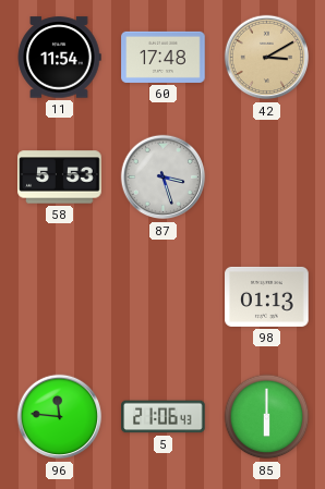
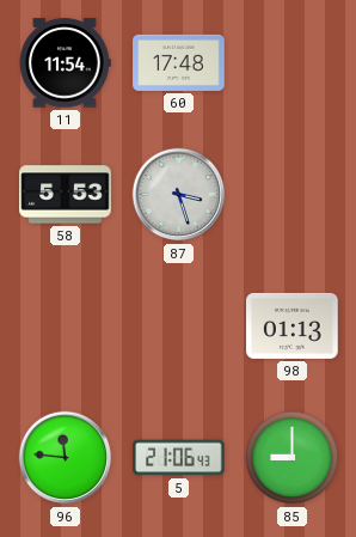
42: 3:10 -> none (267, 58)
85: 6:00 -> 9:00 (293, 458)
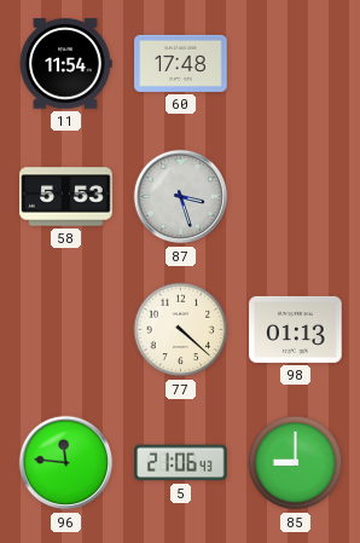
77: none -> 4:22 (181, 330)
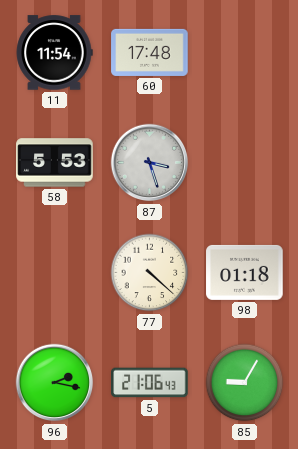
98: 01:13 -> 01:18 (245, 272)
96: 11:46 -> 2:17 (55, 383)
85: 9:00 -> 9:05 (245, 383)
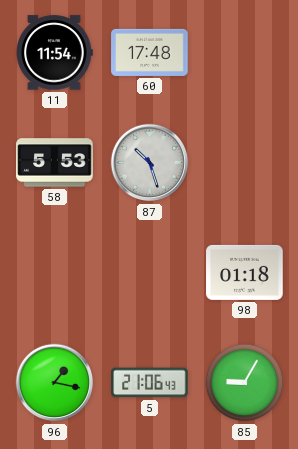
87: 3:27 -> 10:27 (150, 163)
77: 4:22 -> none (150, 273)
96: 2:17 -> 1:17 (55, 383)
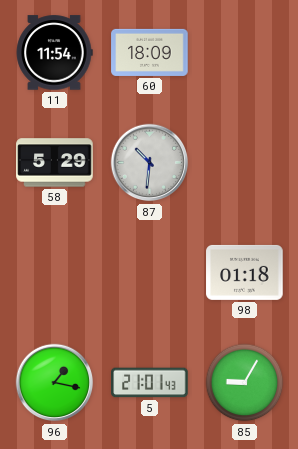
60: 17:48 -> 18:09 (150, 52)
58: 5:53 -> 5:29 (55, 163)
87: 10:27 -> 10:31 (150, 163)
5: 21:06 -> 21:01 (150, 383)
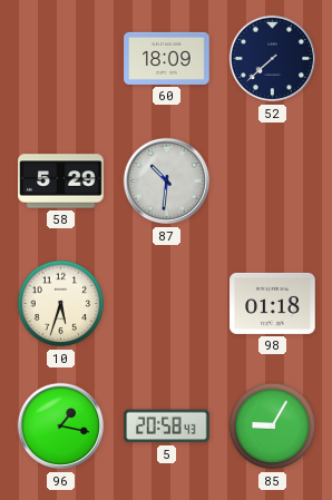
11: 11:54 -> none (54, 53)
52: none -> 7:38 (273, 59)
10: none -> 5:33 (61, 304)
5: 21:01 -> 20:58 (167, 427)
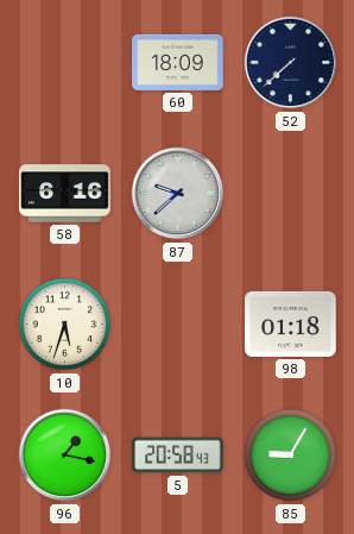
58: 5:29 -> 6:16 (65, 194)
87: 10:31 -> 9:38 (178, 194)
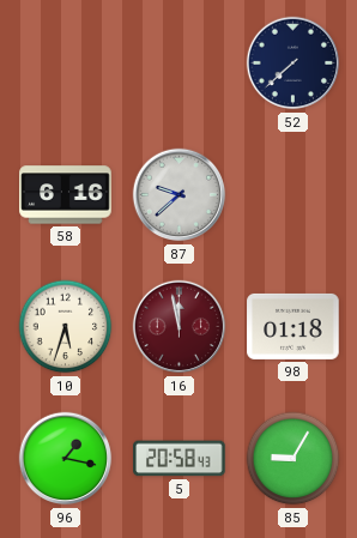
60: 18:09 -> none (178, 62)
16: none -> 11:58 (180, 327)
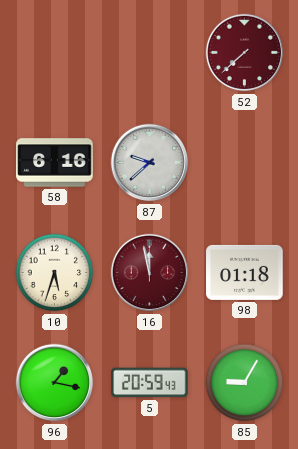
52 dial: navy -> burgundy (245, 53)
5: 20:58 -> 20:59 (150, 383)
